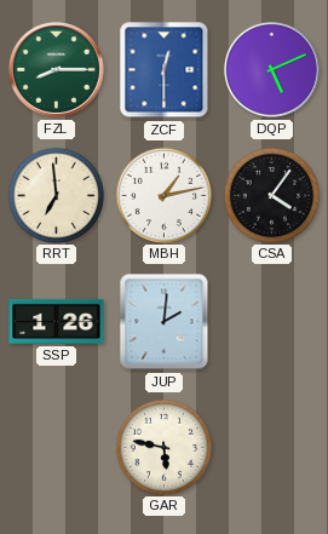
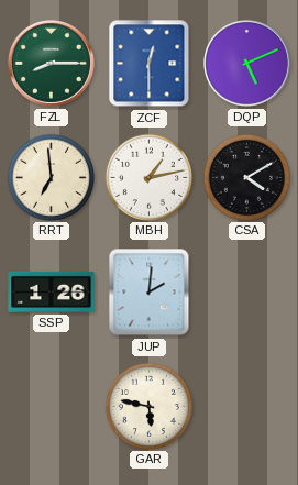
CSA: 4:06 -> 4:10 (246, 177)
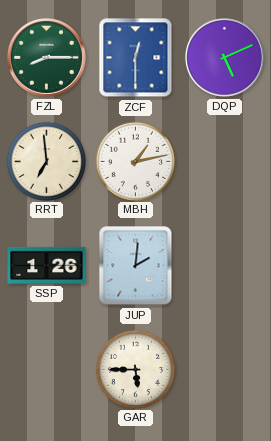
CSA: 4:10 -> none (246, 177)
GAR: 5:47 -> 5:45 (135, 369)
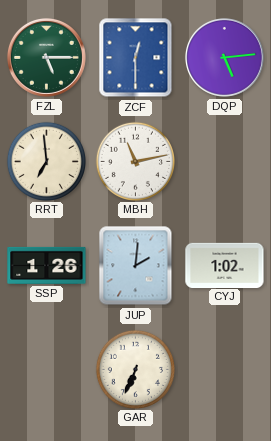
FZL: 8:15 -> 5:15 (46, 57)
DQP: 5:11 -> 5:14 (224, 57)
MBH: 1:13 -> 11:13 (135, 161)
CYJ: none -> 1:02 (225, 265)
GAR: 5:45 -> 6:34 (135, 369)
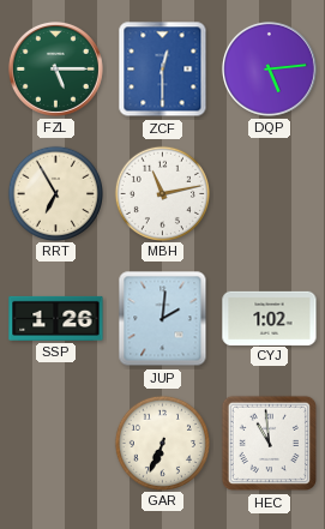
RRT: 6:59 -> 6:55 (55, 193)
HEC: none -> 10:59 (270, 444)
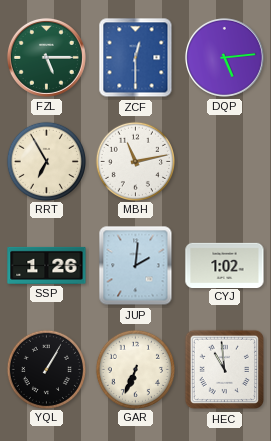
YQL: none -> 1:05 (46, 369)
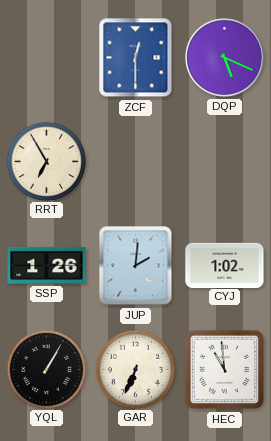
FZL: 5:15 -> none (46, 57)
DQP: 5:14 -> 5:19 (224, 57)
MBH: 11:13 -> none (135, 161)
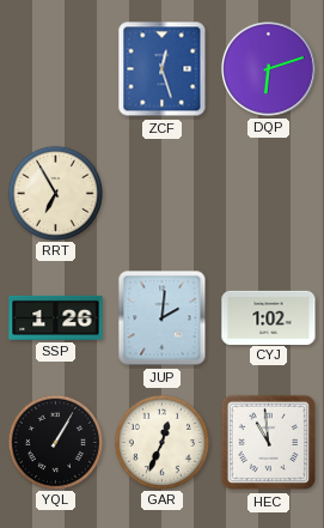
ZCF: 12:30 -> 12:27 (163, 69)
DQP: 5:19 -> 6:12 (268, 68)
GAR: 6:34 -> 12:34 (161, 442)
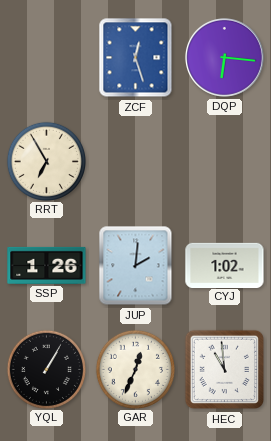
DQP: 6:12 -> 6:16 (224, 57)
